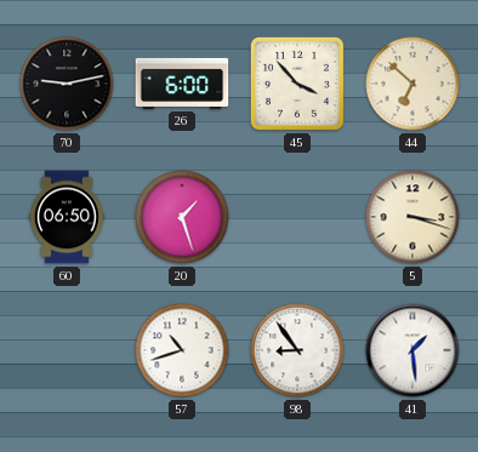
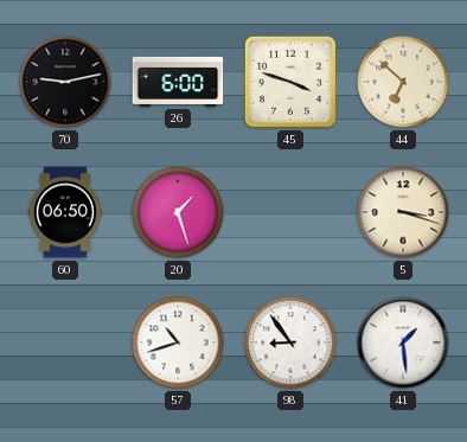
45: 3:53 -> 3:48 (290, 82)
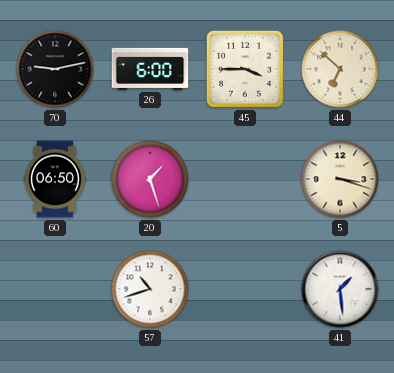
45: 3:48 -> 3:45 (245, 69)
98: 8:54 -> none (290, 342)
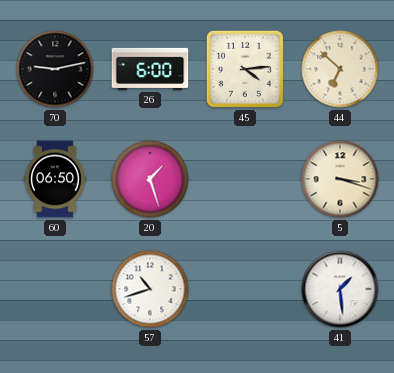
45: 3:45 -> 4:14 (245, 69)
